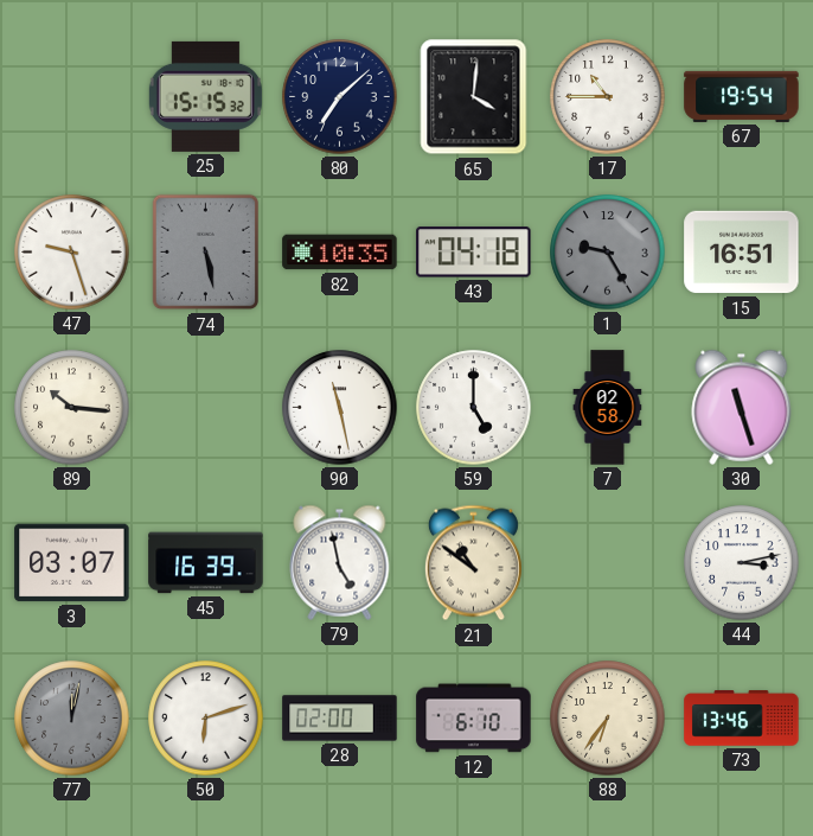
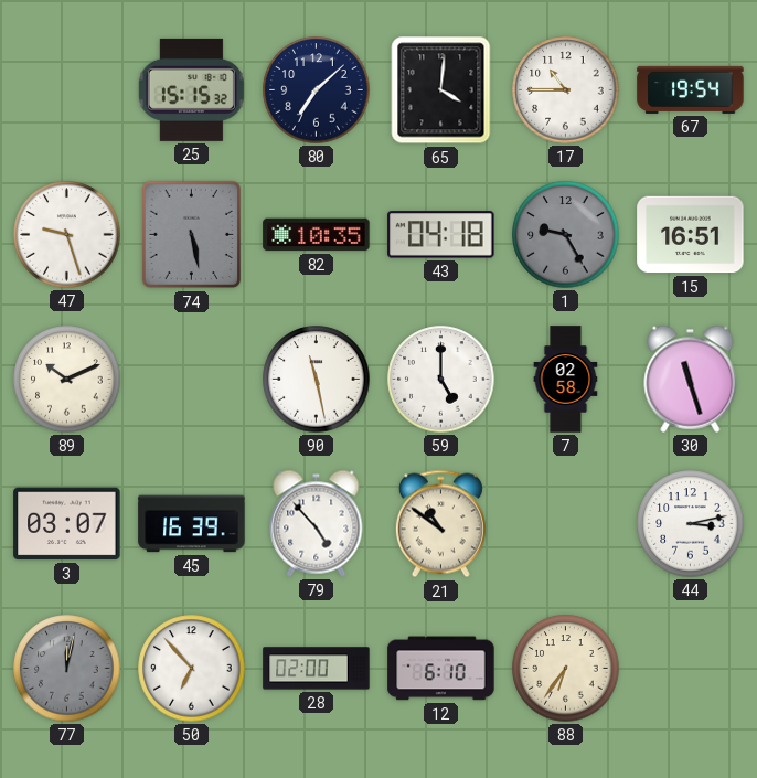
89: 10:16 -> 10:11 (67, 380)
79: 4:58 -> 4:53 (317, 523)
50: 6:12 -> 6:53 (192, 669)
73: 13:46 -> none (742, 719)
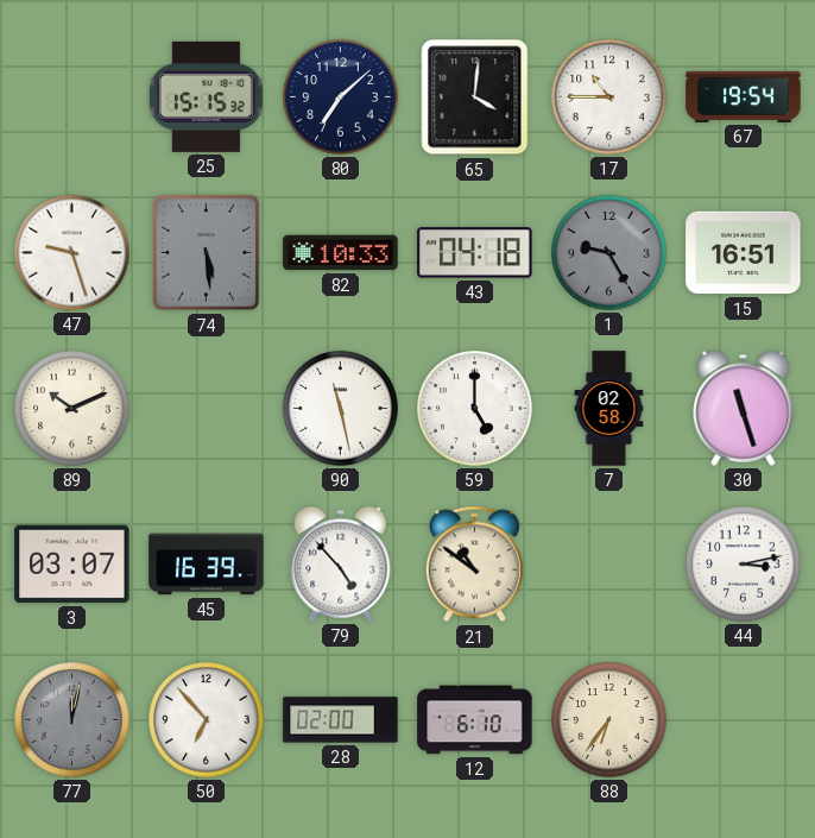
74: 5:28 -> 5:29 (207, 253)
82: 10:35 -> 10:33 (341, 253)
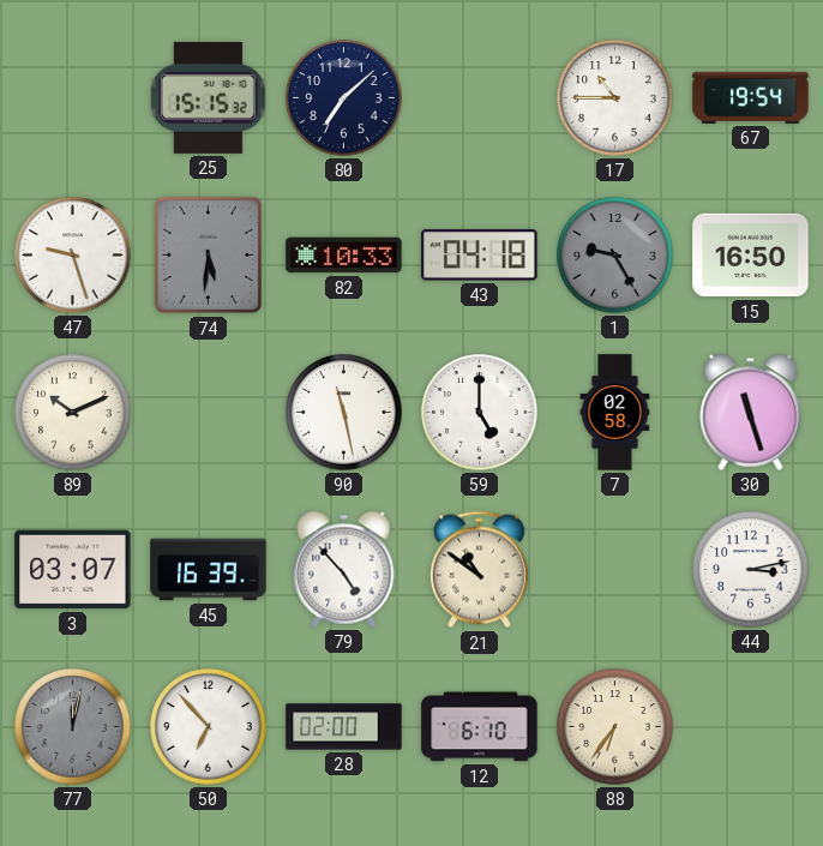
65: 4:01 -> none (475, 97)
74: 5:29 -> 5:31 (209, 256)
15: 16:51 -> 16:50 (751, 256)
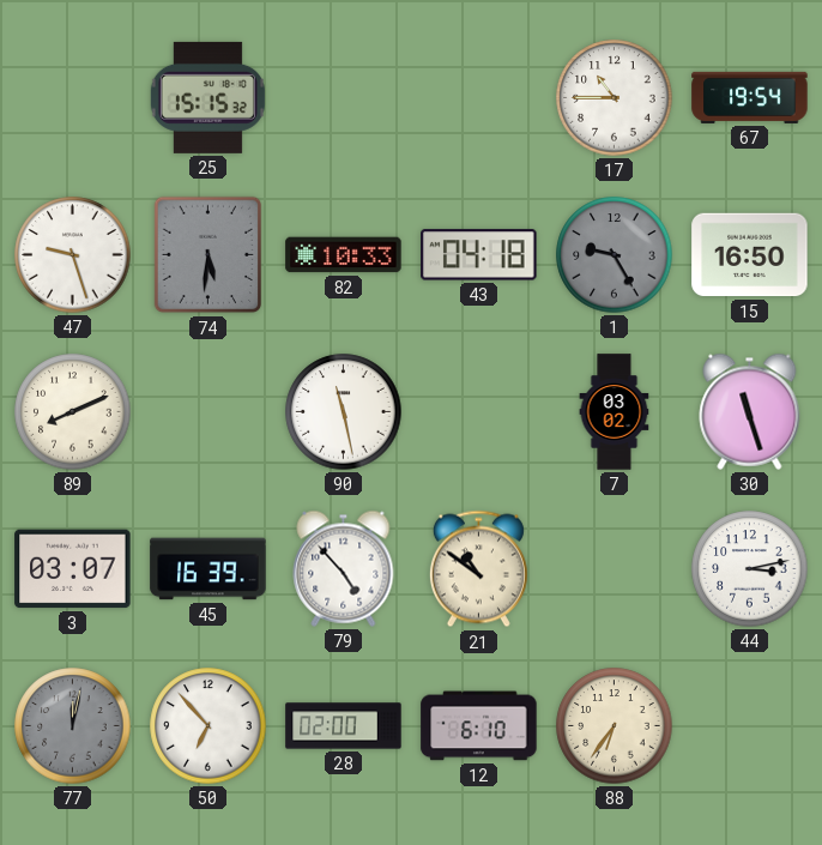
80: 7:08 -> none (344, 98)
89: 10:11 -> 8:11 (73, 412)
59: 5:00 -> none (480, 413)
7: 02:58 -> 03:02 (615, 412)
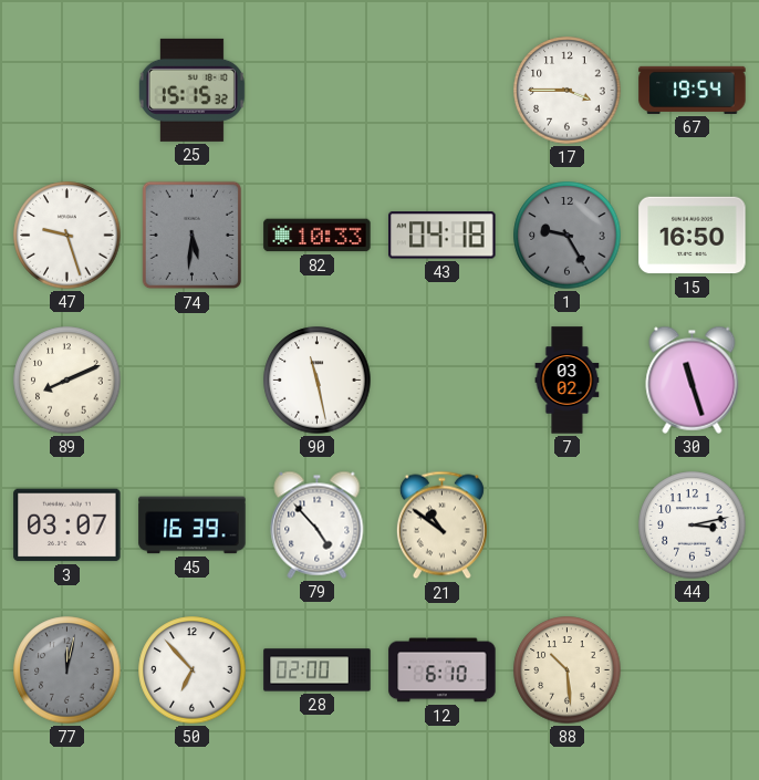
17: 10:45 -> 3:45 (568, 91)
88: 6:36 -> 10:29 (568, 670)
